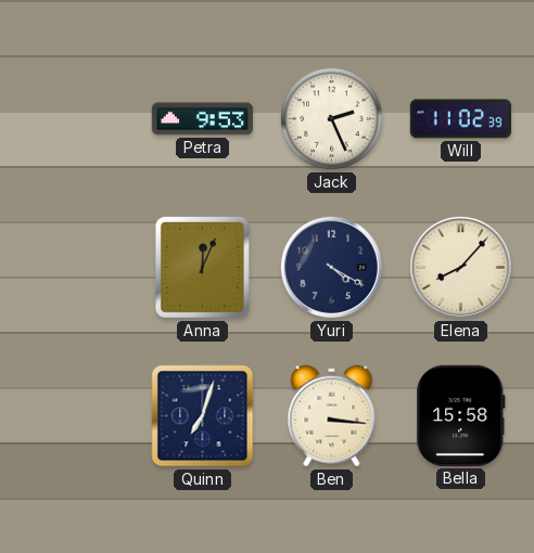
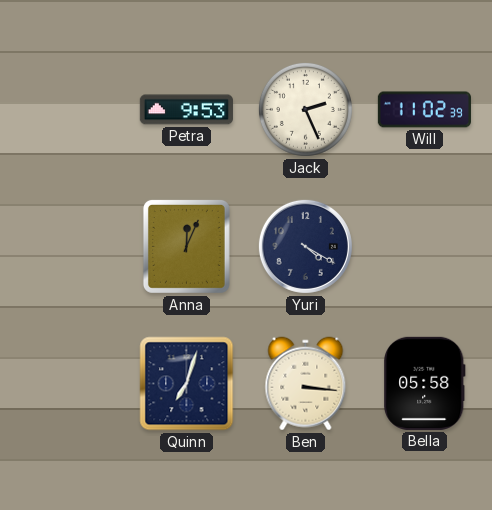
Elena: 8:07 -> none (460, 267)
Bella: 15:58 -> 05:58 (425, 383)
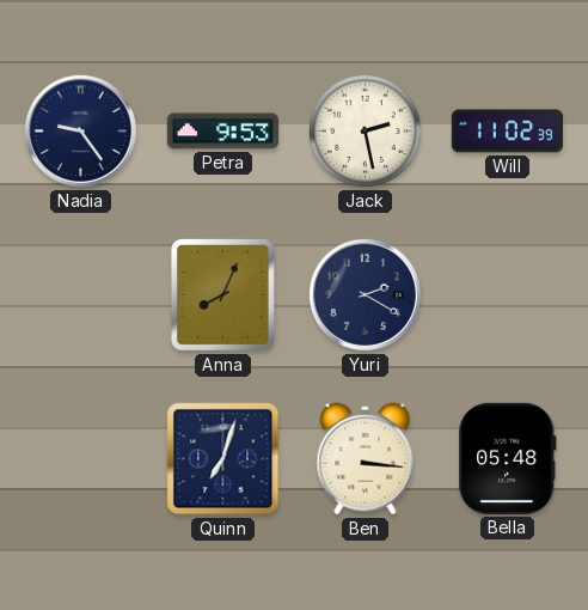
Nadia: none -> 9:24 (80, 130)
Jack: 2:26 -> 2:28 (365, 130)
Anna: 12:04 -> 8:04 (222, 294)
Yuri: 4:20 -> 2:20 (365, 294)
Bella: 05:58 -> 05:48 (508, 458)
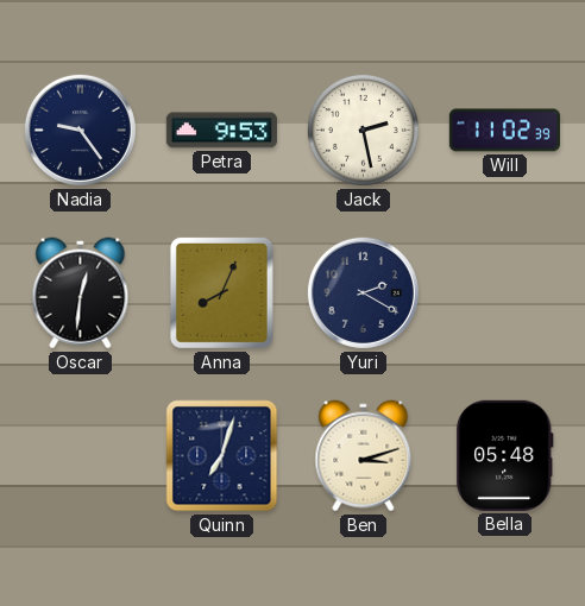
Oscar: none -> 12:31 (81, 293)
Ben: 3:16 -> 3:12 (364, 456)
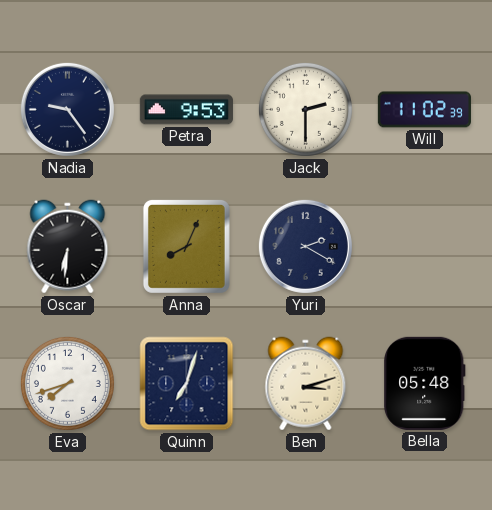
Jack: 2:28 -> 2:30 (305, 109)
Oscar: 12:31 -> 6:31 (68, 247)
Eva: none -> 7:42 (67, 383)
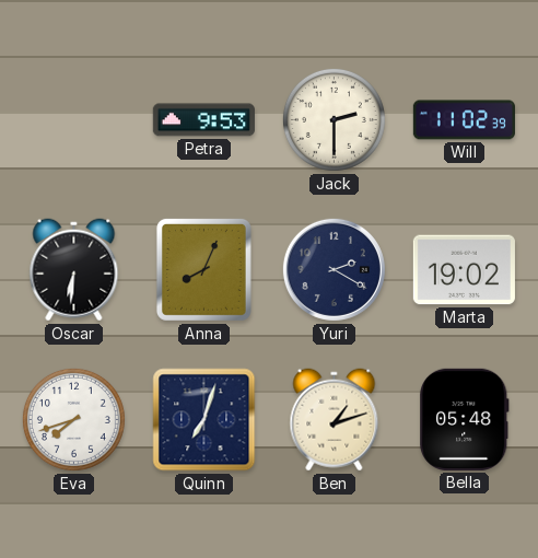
Nadia: 9:24 -> none (67, 109)
Marta: none -> 19:02 (464, 270)
Ben: 3:12 -> 1:12 (335, 420)
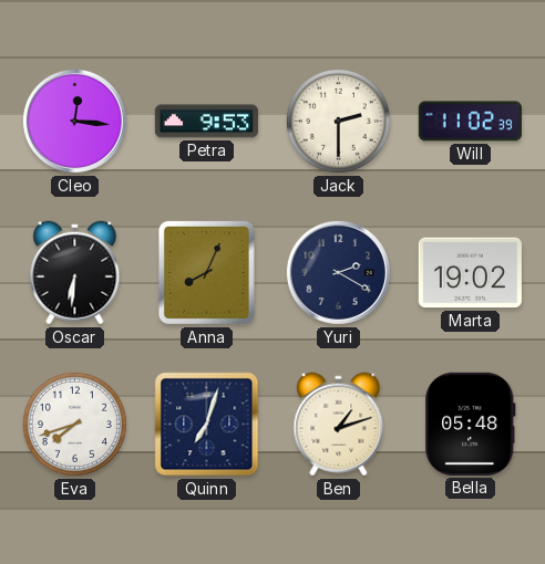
Cleo: none -> 12:16 (74, 121)
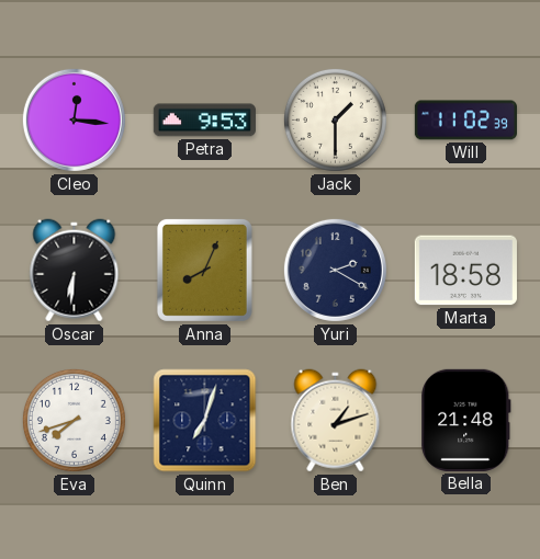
Jack: 2:30 -> 1:30 (335, 119)
Marta: 19:02 -> 18:58 (465, 271)
Bella: 05:48 -> 21:48 (466, 420)
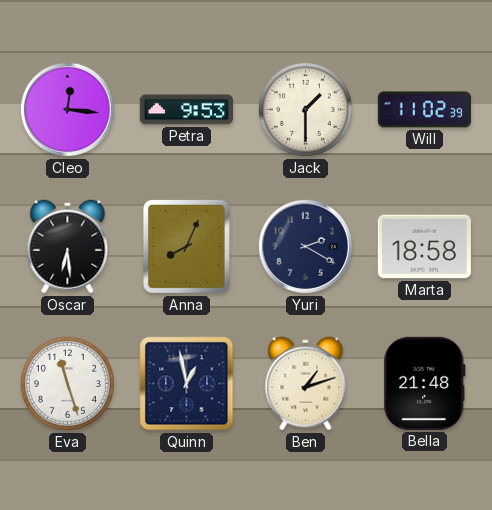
Oscar: 6:31 -> 6:29 (68, 247)
Eva: 7:42 -> 11:27 (67, 383)
Quinn: 7:03 -> 12:58 (187, 384)
